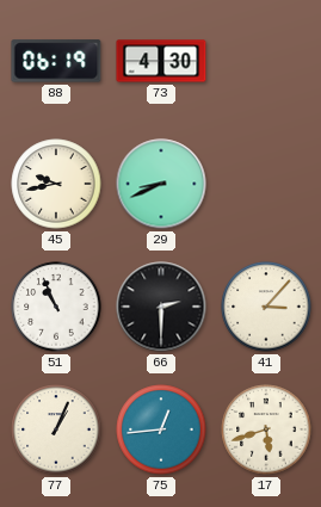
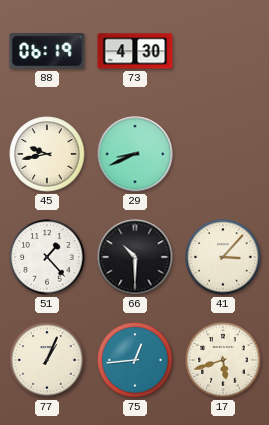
51: 10:56 -> 1:23 (47, 257)
66: 2:30 -> 10:30 (135, 257)
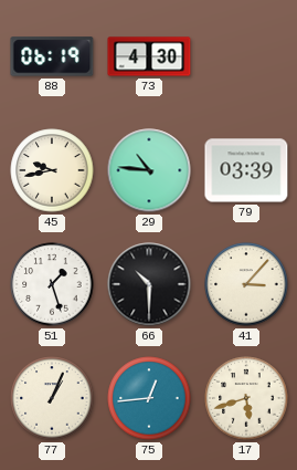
29: 8:41 -> 10:46 (149, 170)
79: none -> 03:39 (246, 170)
51: 1:23 -> 1:27 (52, 284)
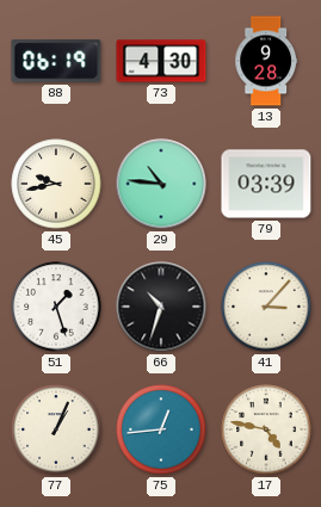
13: none -> 9:28 (265, 61)
66: 10:30 -> 10:33 (161, 307)
17: 5:42 -> 4:47 (266, 429)
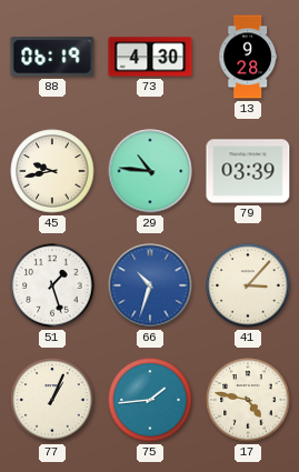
66 dial: black -> blue (150, 285)
75: 12:44 -> 1:44 (150, 400)
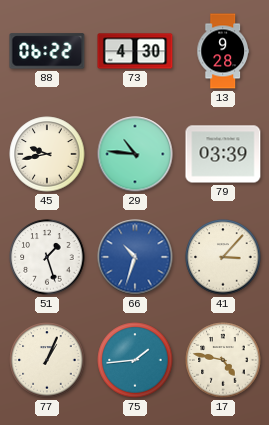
88: 06:19 -> 06:22 (47, 51)
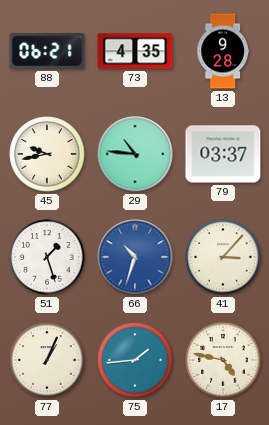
88: 06:22 -> 06:21 (47, 51)
73: 4:30 -> 4:35 (135, 51)
79: 03:39 -> 03:37 (223, 154)
